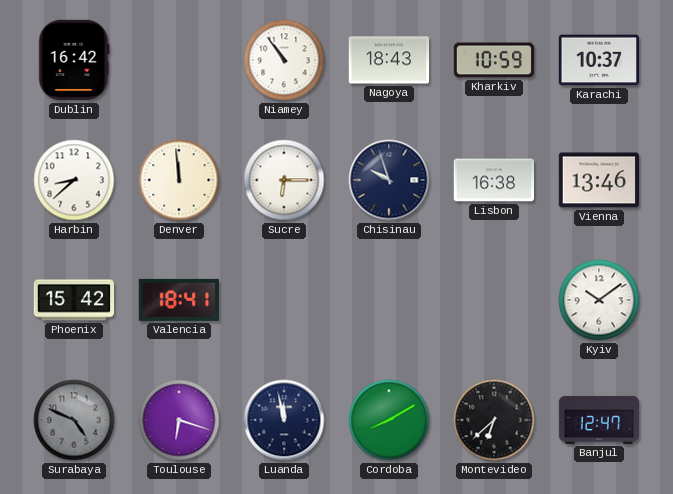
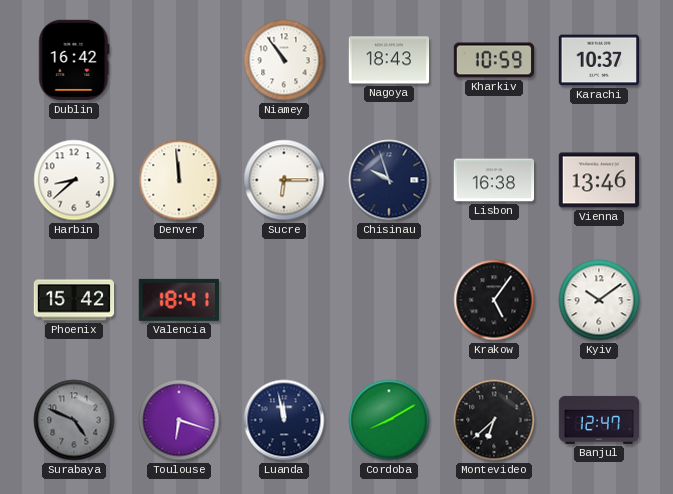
Krakow: none -> 5:06 (494, 300)
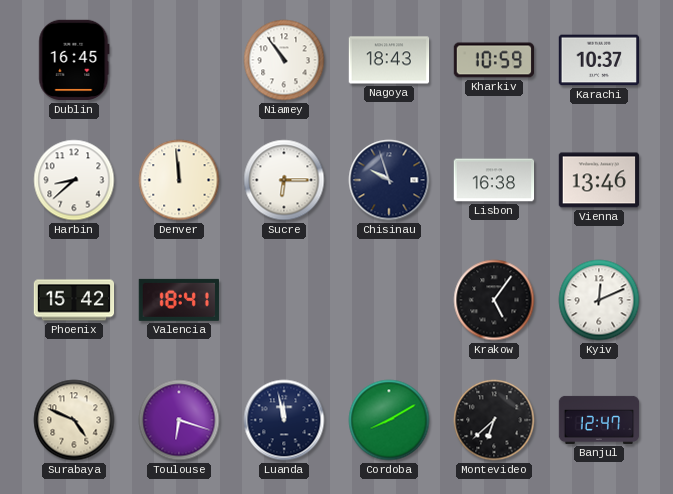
Dublin: 16:42 -> 16:45 (74, 60)
Kyiv: 10:09 -> 12:11 (599, 300)
Surabaya dial: grey -> cream (74, 420)
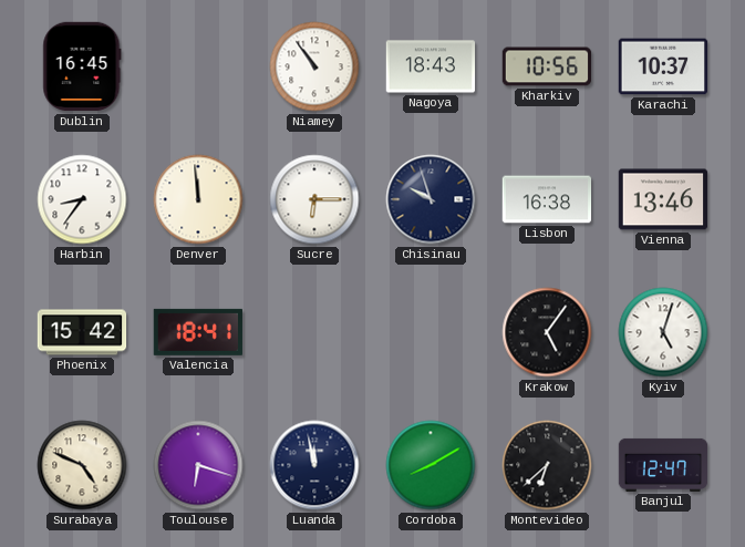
Kharkiv: 10:59 -> 10:56 (547, 66)
Harbin: 8:38 -> 8:36 (82, 199)
Kyiv: 12:11 -> 5:03 (663, 332)
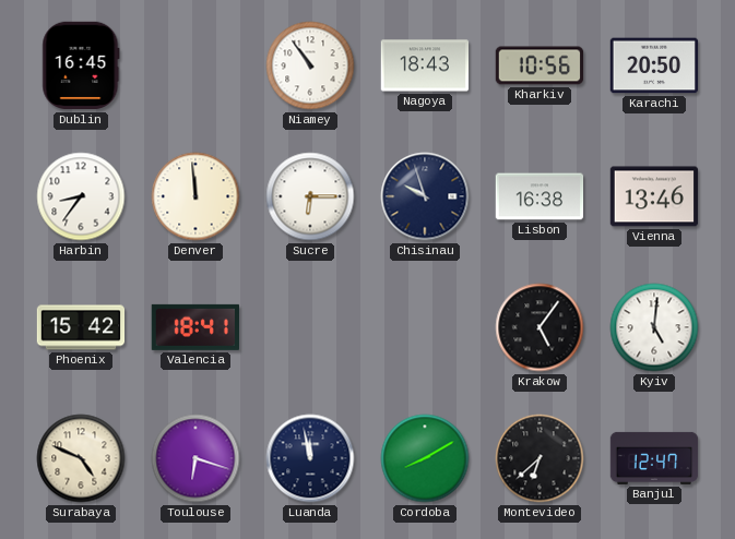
Karachi: 10:37 -> 20:50 (654, 65)
Kyiv: 5:03 -> 5:01 (654, 327)
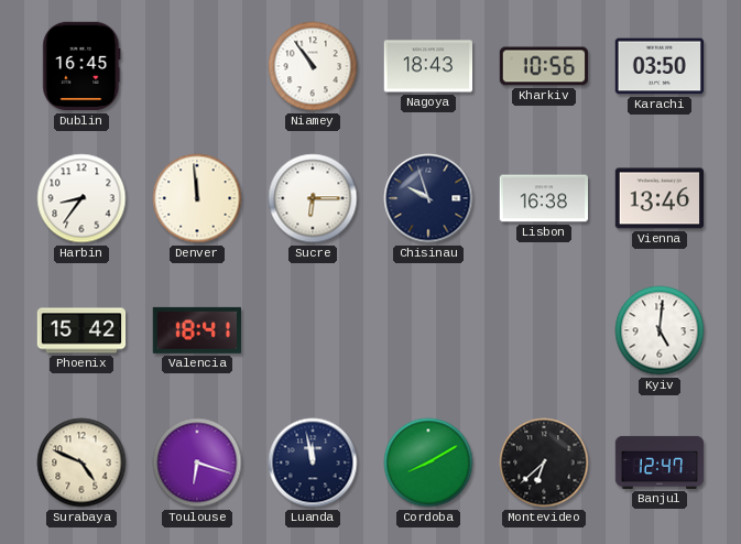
Karachi: 20:50 -> 03:50 (660, 66)
Krakow: 5:06 -> none (540, 327)
